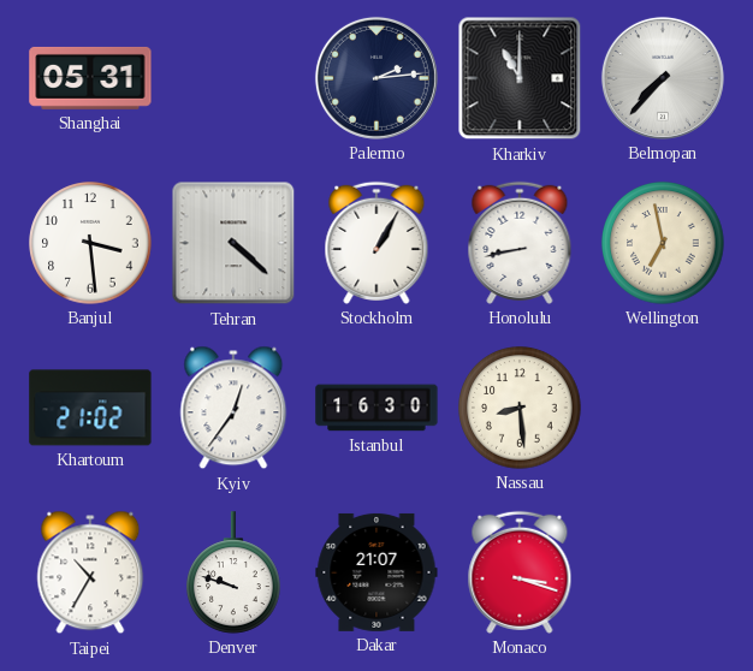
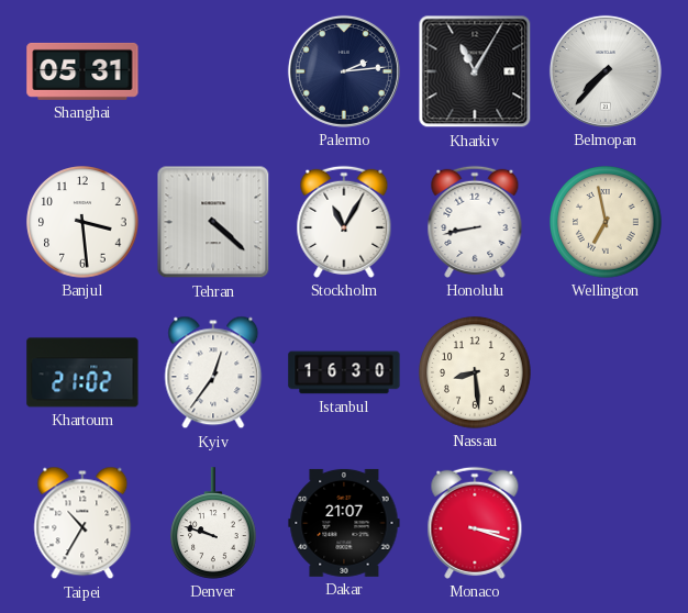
Kharkiv: 11:00 -> 11:05 (475, 71)
Stockholm: 1:05 -> 11:05 (344, 222)
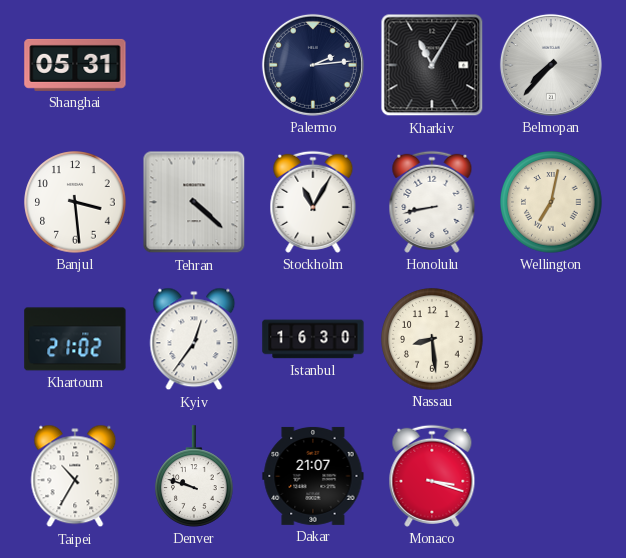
Wellington: 6:58 -> 7:02 (551, 202)
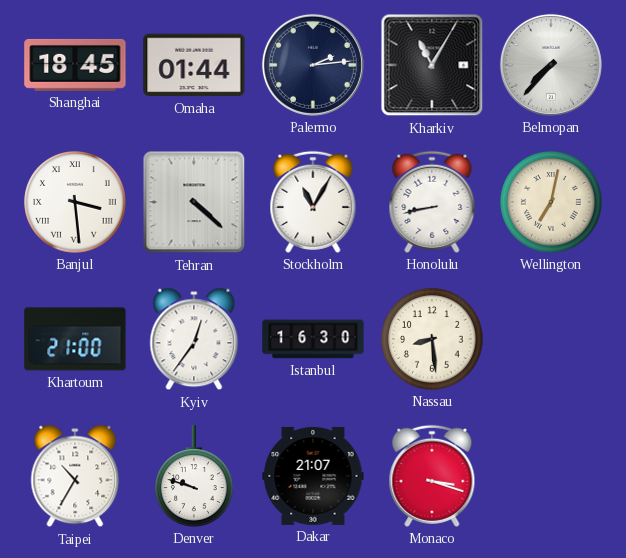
Shanghai: 05:31 -> 18:45 (75, 65)
Omaha: none -> 01:44 (194, 65)
Banjul numerals: Arabic -> Roman (75, 202)
Khartoum: 21:02 -> 21:00 (75, 339)
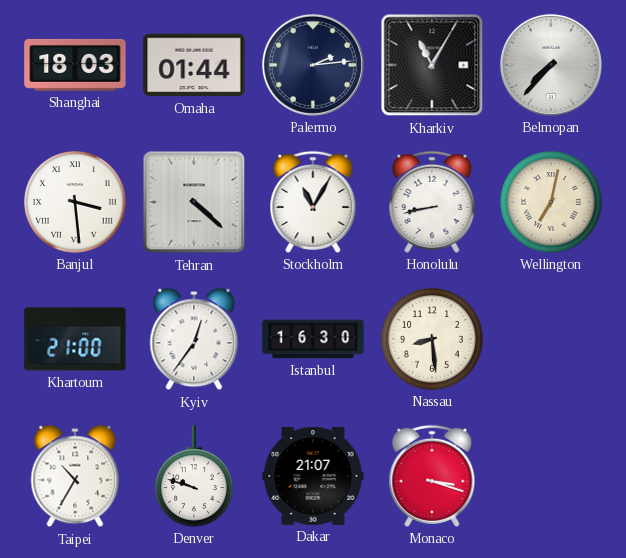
Shanghai: 18:45 -> 18:03 (75, 65)
